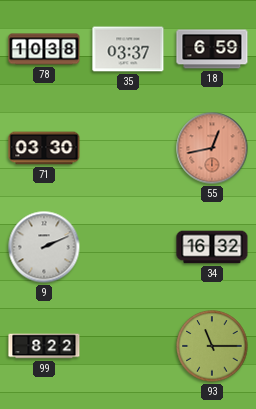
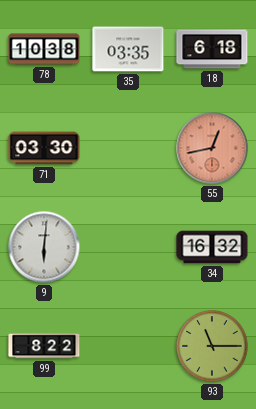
35: 03:37 -> 03:35 (128, 49)
18: 6:59 -> 6:18 (212, 49)
9: 2:11 -> 6:01 (44, 247)
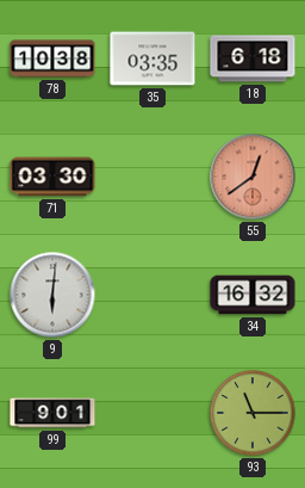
55: 12:43 -> 12:39 (253, 177)
99: 8:22 -> 9:01 (52, 413)
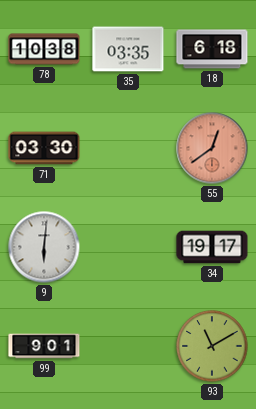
34: 16:32 -> 19:17 (212, 247)
93: 11:15 -> 11:10 (212, 346)
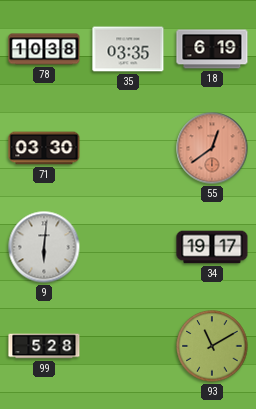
18: 6:18 -> 6:19 (212, 49)
99: 9:01 -> 5:28 (44, 346)
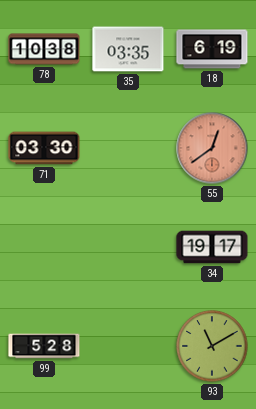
9: 6:01 -> none (44, 247)
